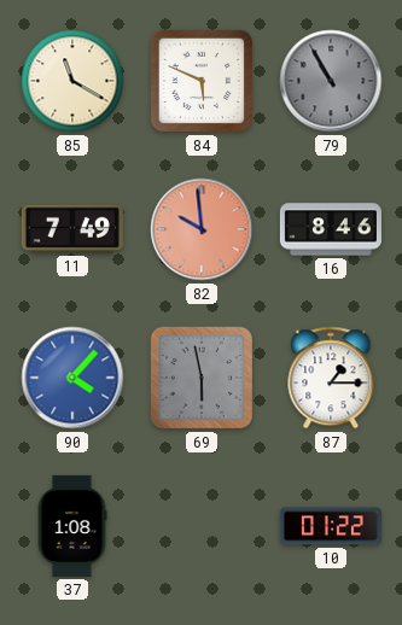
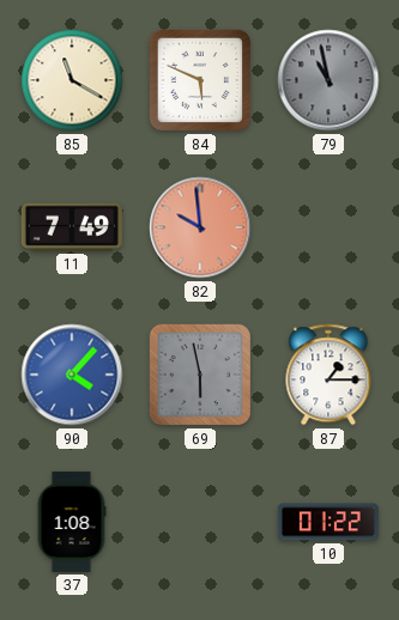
79: 10:55 -> 10:58 (328, 80)
16: 8:46 -> none (331, 229)
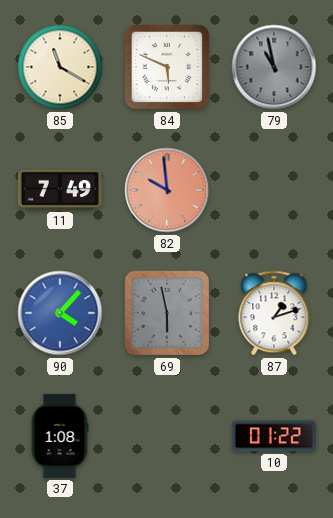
87: 1:15 -> 1:12 (274, 313)
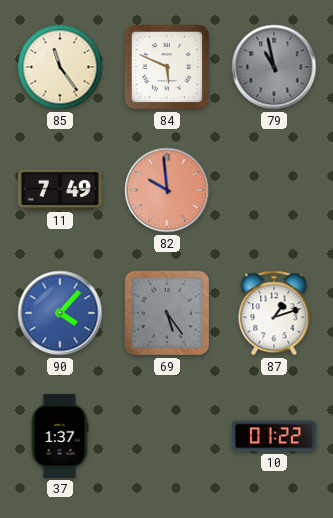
85: 11:20 -> 11:24 (60, 67)
69: 5:58 -> 5:24 (167, 313)
37: 1:08 -> 1:37 (60, 436)
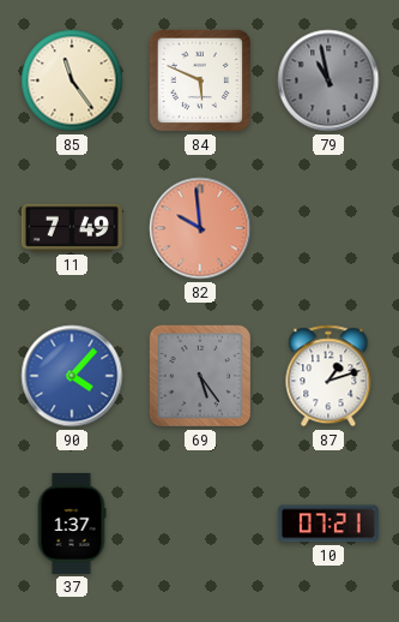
10: 01:22 -> 07:21 (328, 524)
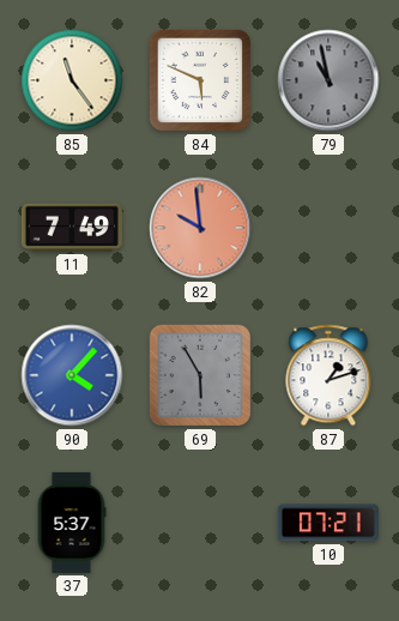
69: 5:24 -> 5:55 (200, 375)
37: 1:37 -> 5:37 (72, 523)
